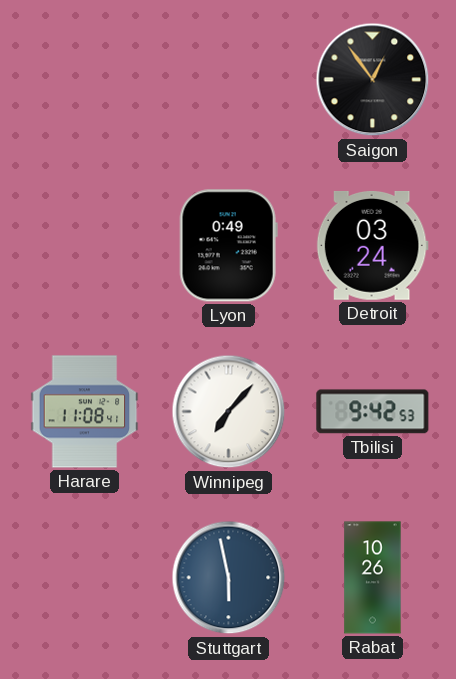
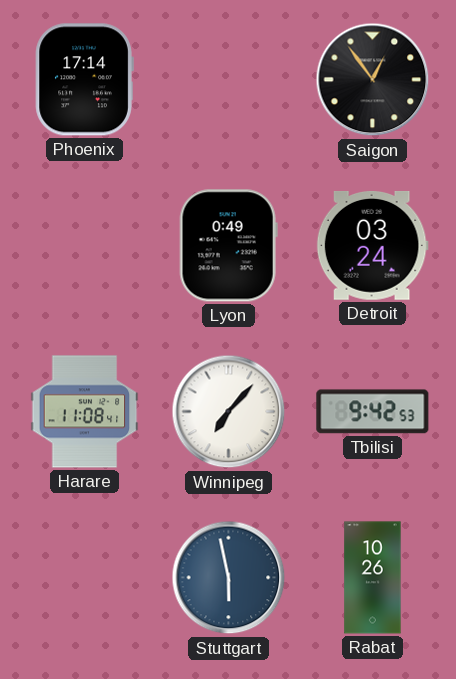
Phoenix: none -> 17:14 (84, 80)
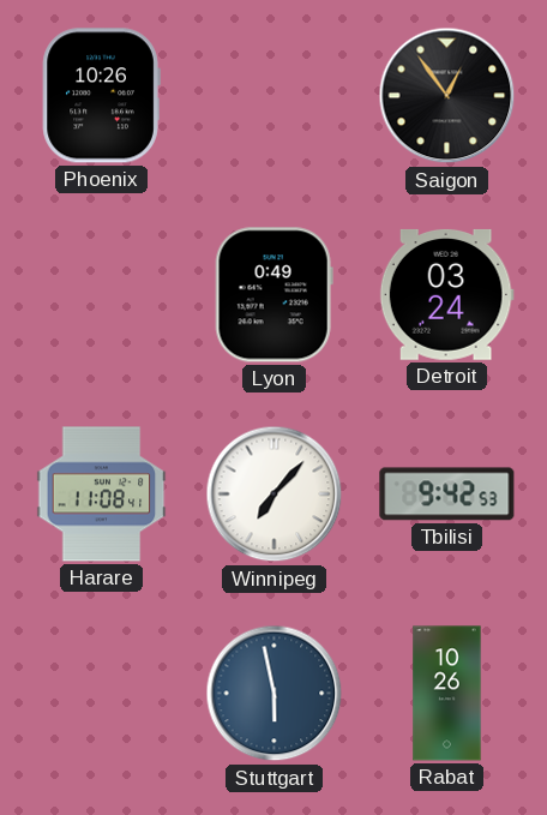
Phoenix: 17:14 -> 10:26 (101, 96)
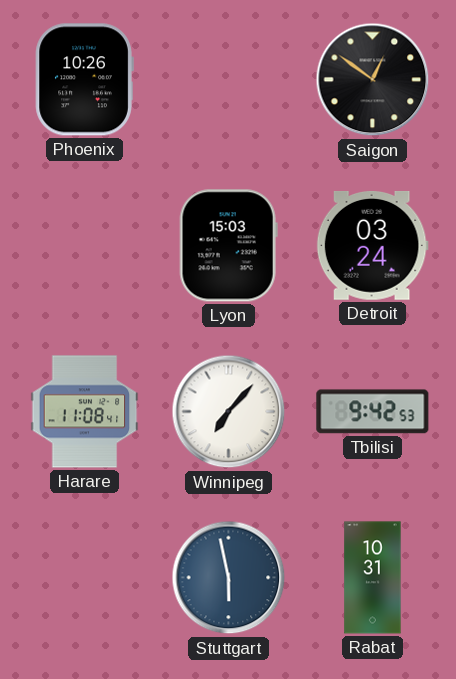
Saigon: 12:54 -> 12:51 (373, 80)
Lyon: 0:49 -> 15:03 (228, 246)
Rabat: 10:26 -> 10:31 (373, 578)
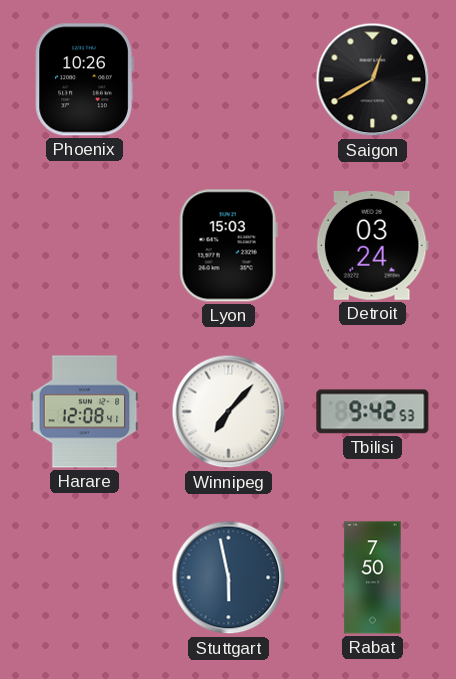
Saigon: 12:51 -> 12:40 (373, 80)
Harare: 11:08 -> 12:08 (85, 412)
Rabat: 10:31 -> 7:50 (373, 578)
